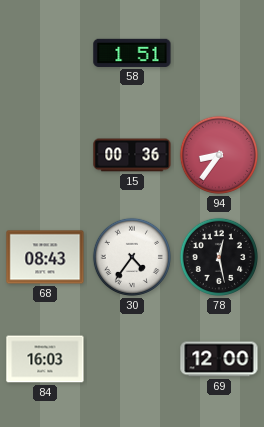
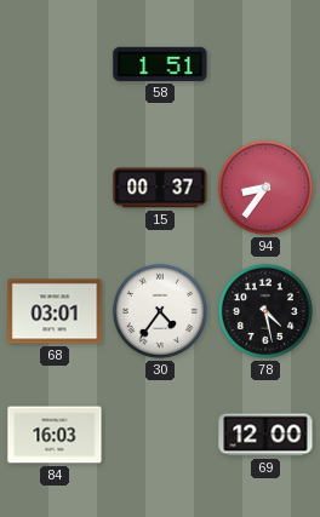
15: 00:36 -> 00:37 (160, 188)
68: 08:43 -> 03:01 (55, 311)
78: 12:28 -> 4:28 (265, 311)
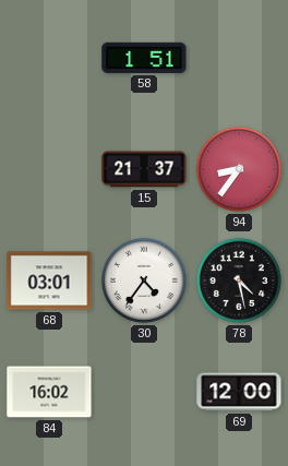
15: 00:37 -> 21:37 (144, 169)
84: 16:03 -> 16:02 (49, 392)
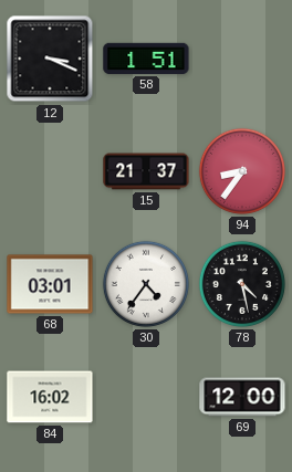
12: none -> 3:19 (50, 59)
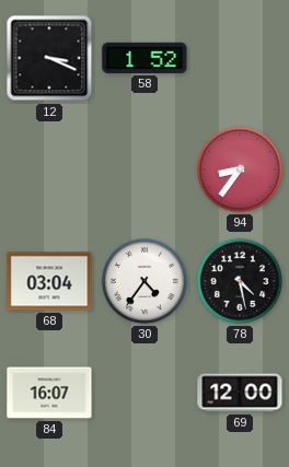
58: 1:51 -> 1:52 (144, 58)
15: 21:37 -> none (146, 171)
68: 03:01 -> 03:04 (49, 281)
84: 16:02 -> 16:07 (49, 393)
